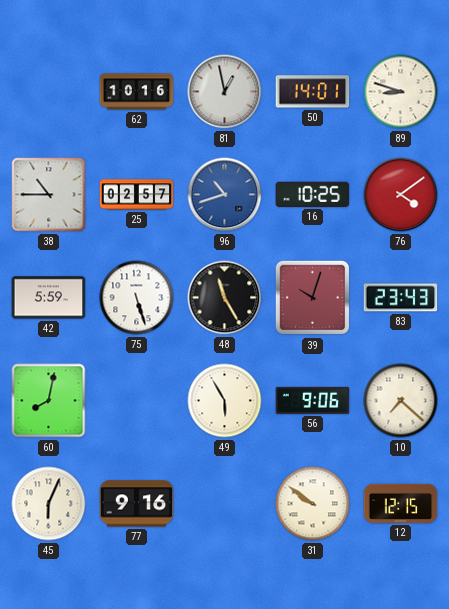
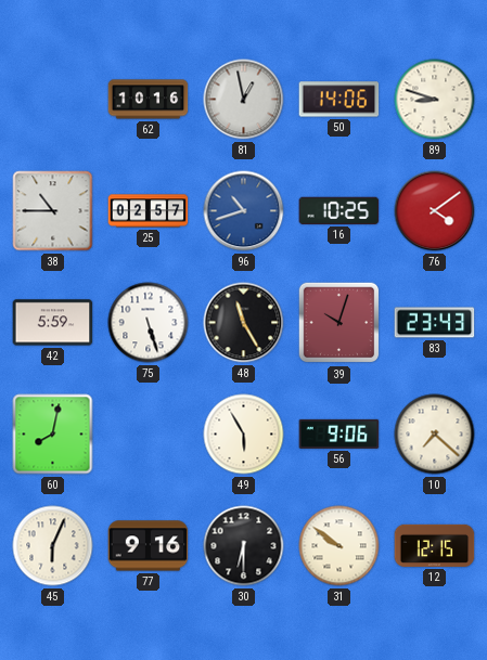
50: 14:01 -> 14:06 (339, 100)
30: none -> 6:30 (244, 546)
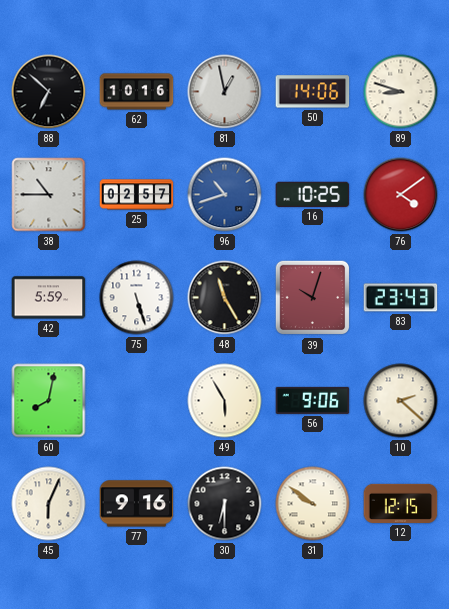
88: none -> 6:52 (49, 92)
10: 7:22 -> 2:22 (401, 401)
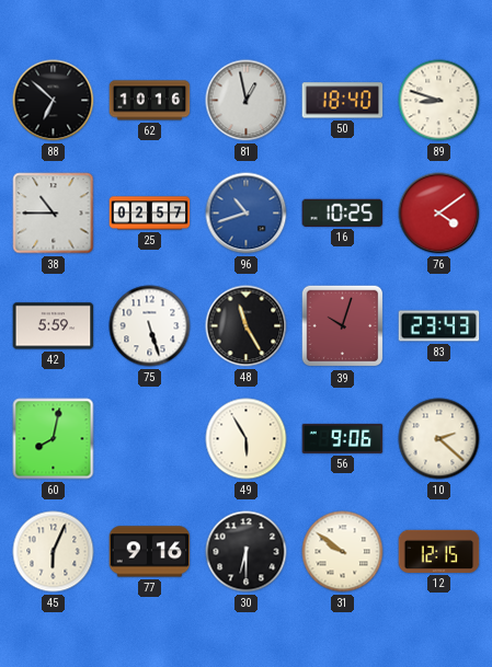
50: 14:06 -> 18:40 (343, 101)
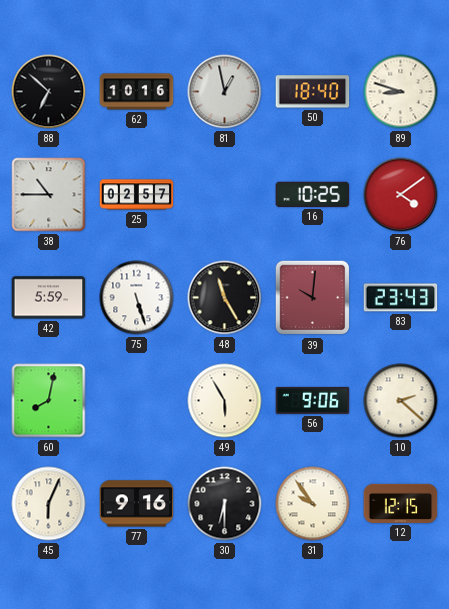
96: 10:42 -> none (247, 214)
39: 10:03 -> 10:01 (313, 298)
31: 9:51 -> 9:54 (313, 504)
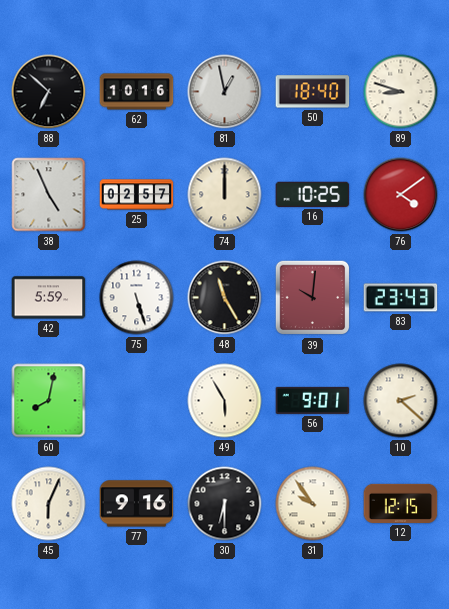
38: 10:45 -> 4:56 (49, 195)
74: none -> 12:00 (225, 195)
56: 9:06 -> 9:01 (313, 400)
